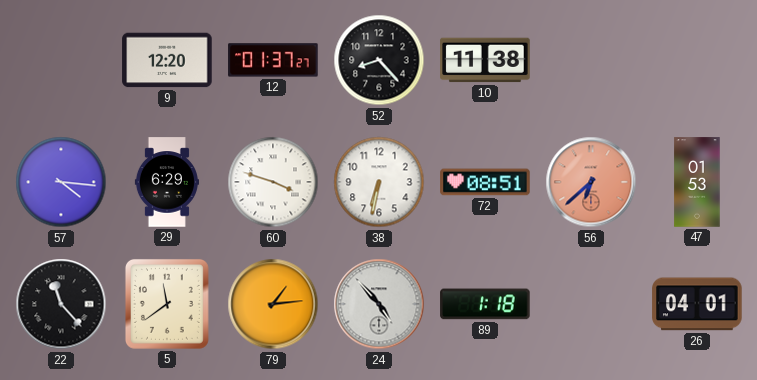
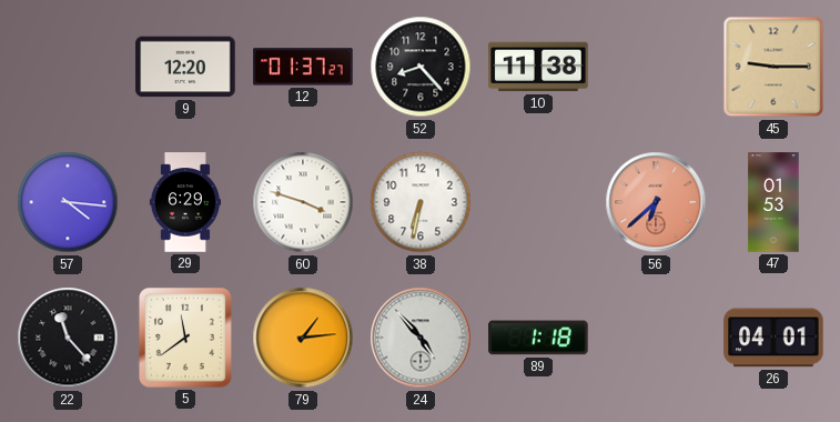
45: none -> 9:15 (773, 67)
72: 08:51 -> none (485, 182)
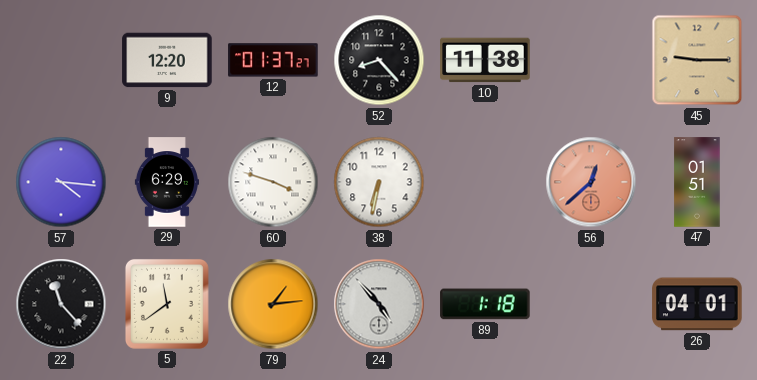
56: 6:38 -> 12:38 (591, 182)
47: 01:53 -> 01:51 (697, 182)
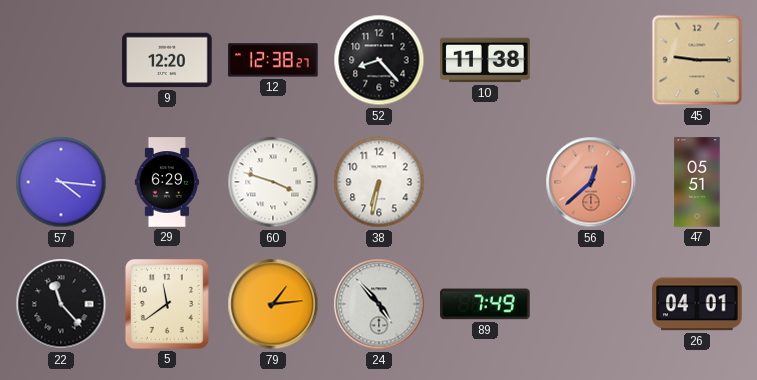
12: 01:37 -> 12:38 (273, 60)
47: 01:51 -> 05:51 (697, 182)
89: 1:18 -> 7:49 (485, 304)
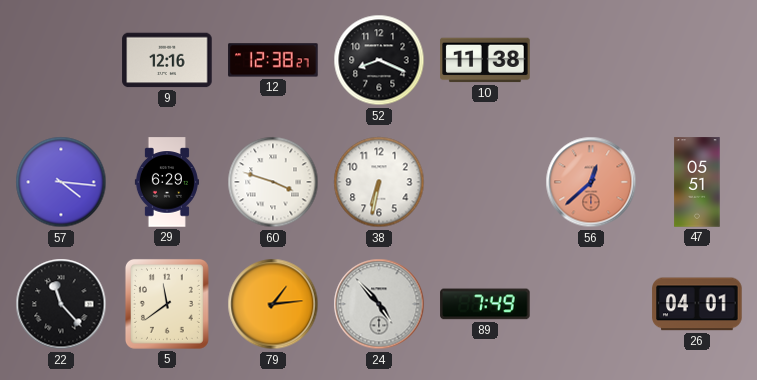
9: 12:20 -> 12:16 (167, 60)
52: 8:23 -> 8:19 (379, 60)
45: 9:15 -> none (697, 60)
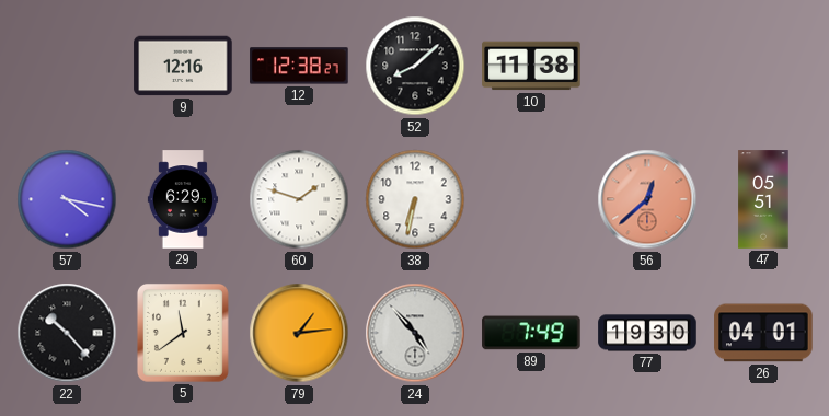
52: 8:19 -> 8:08 (415, 66)
57: 4:16 -> 4:17 (67, 199)
60: 3:48 -> 1:48 (299, 199)
22: 11:23 -> 10:23 (67, 333)
77: none -> 19:30 (647, 333)
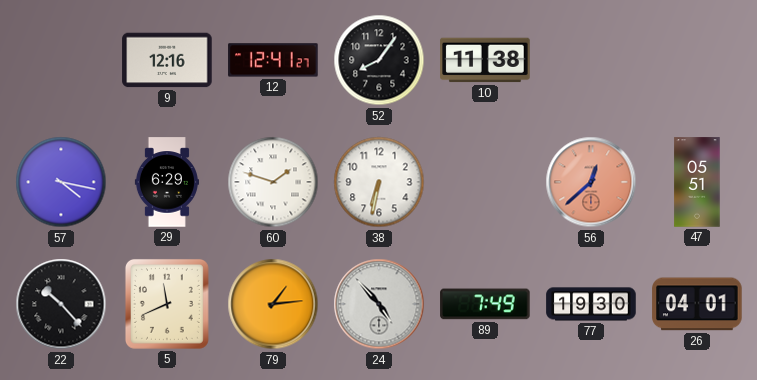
12: 12:38 -> 12:41 (273, 60)
52: 8:08 -> 8:06 (379, 60)
5: 11:39 -> 11:41 (167, 304)
